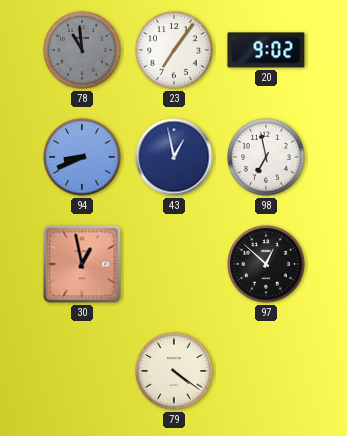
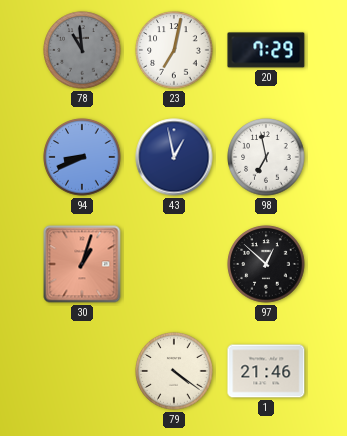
23: 7:06 -> 7:02 (174, 50)
20: 9:02 -> 7:29 (266, 50)
30: 12:58 -> 1:03 (82, 264)
1: none -> 21:46 (266, 371)
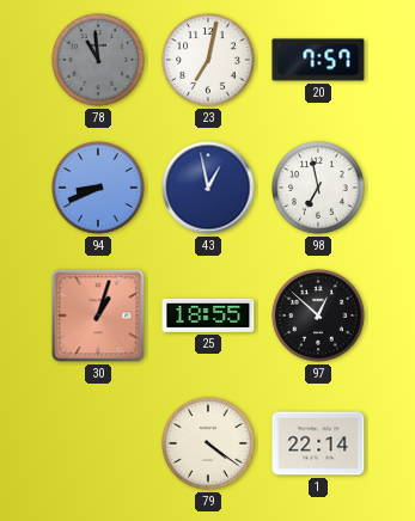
20: 7:29 -> 7:57 (318, 60)
25: none -> 18:55 (208, 315)
1: 21:46 -> 22:14 (318, 443)
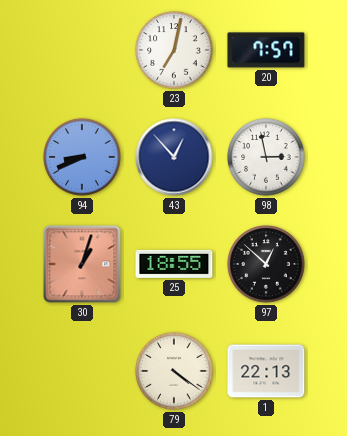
78: 10:59 -> none (98, 60)
43: 12:58 -> 12:53 (174, 157)
98: 6:58 -> 2:58 (266, 157)
1: 22:14 -> 22:13 (266, 371)
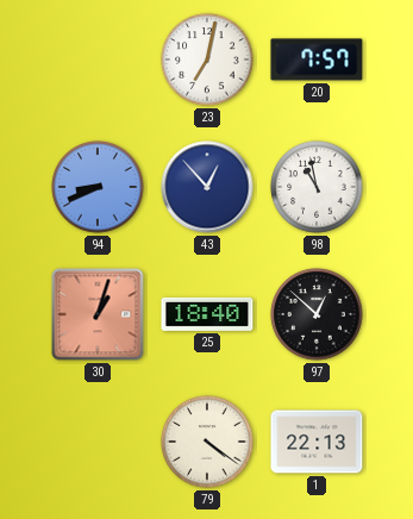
98: 2:58 -> 10:58 (317, 187)
25: 18:55 -> 18:40 (207, 314)
